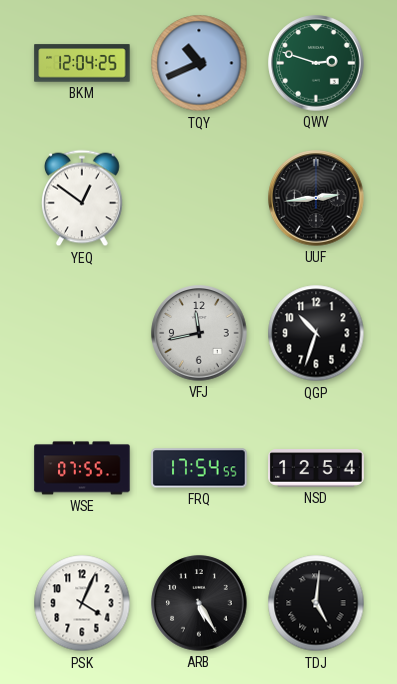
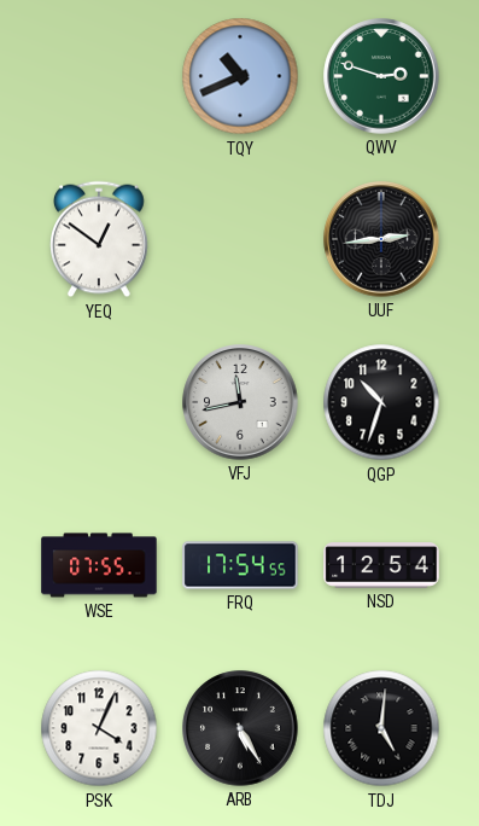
BKM: 12:04 -> none (82, 63)
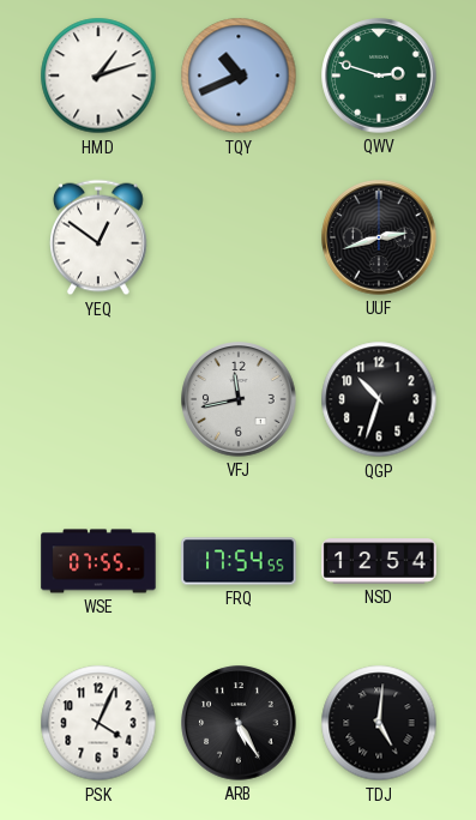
HMD: none -> 1:12 (98, 76)
UUF: 2:44 -> 2:42 (379, 237)
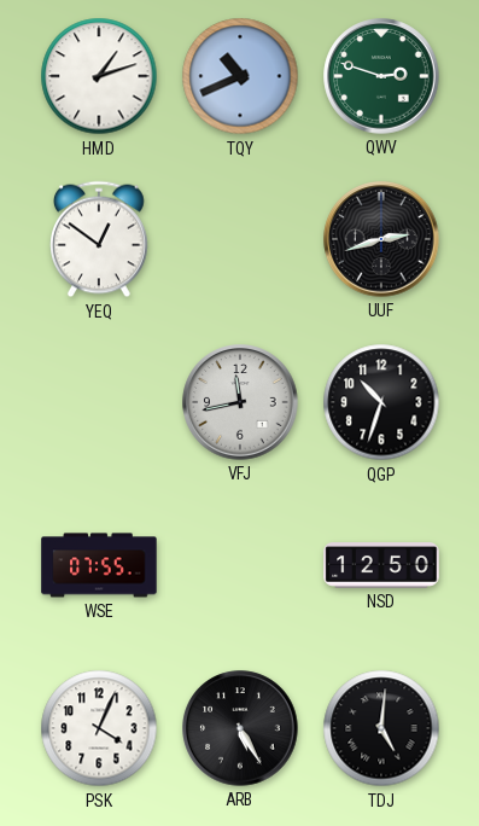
FRQ: 17:54 -> none (239, 561)
NSD: 12:54 -> 12:50 (381, 565)
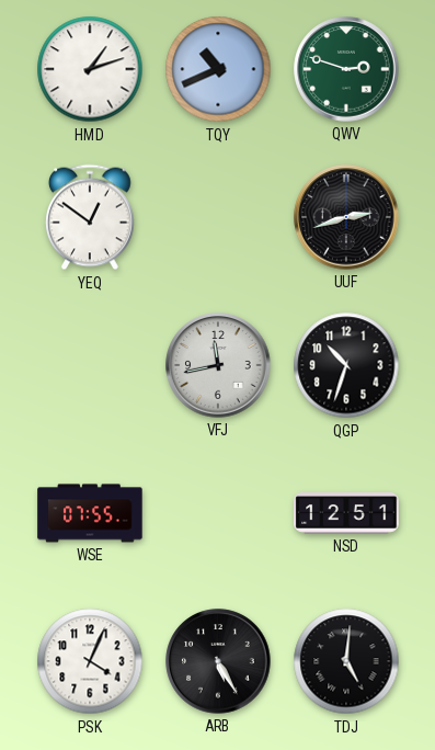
NSD: 12:50 -> 12:51 (346, 513)
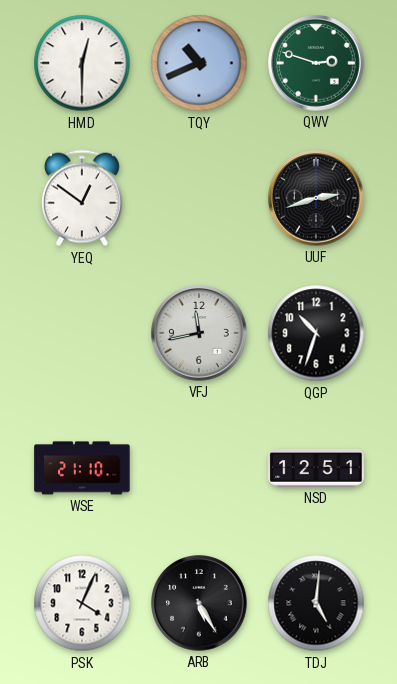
HMD: 1:12 -> 12:30 (82, 63)
WSE: 07:55 -> 21:10 (82, 468)
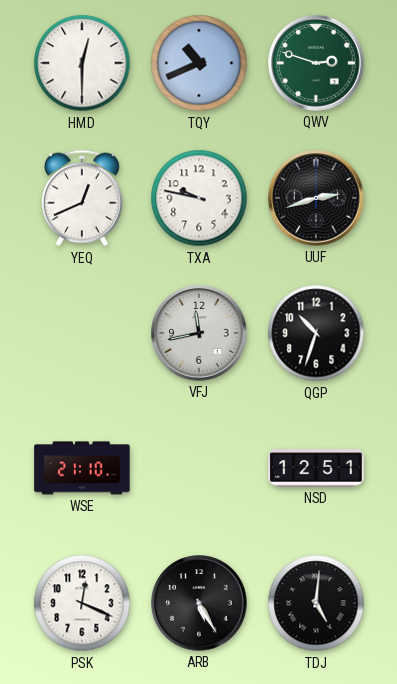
YEQ: 12:51 -> 12:41 (83, 198)
TXA: none -> 9:47 (199, 198)
PSK: 4:04 -> 12:19 (82, 603)
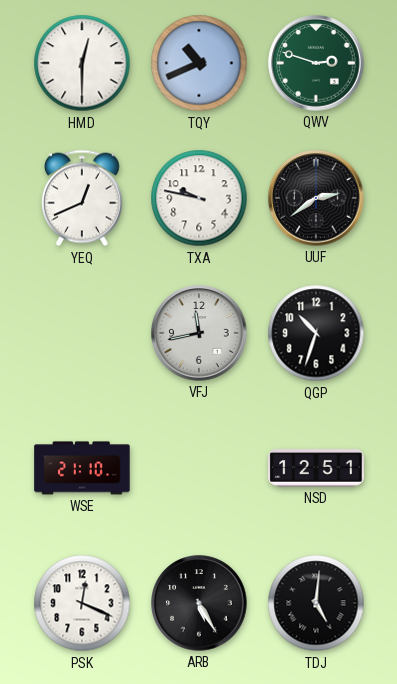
UUF: 2:42 -> 2:39 (316, 198)
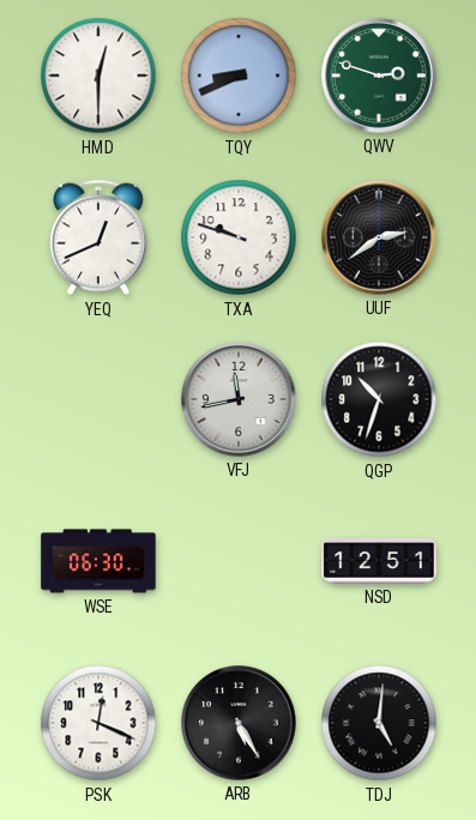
TQY: 10:41 -> 8:41 (239, 76)
TXA: 9:47 -> 9:48 (239, 237)
WSE: 21:10 -> 06:30 (98, 561)
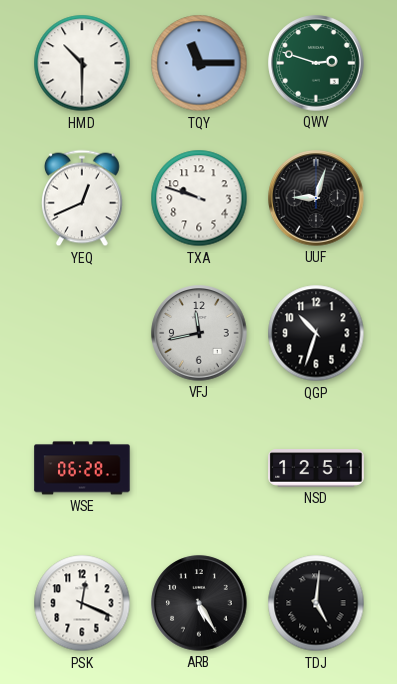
HMD: 12:30 -> 10:30 (82, 63)
TQY: 8:41 -> 11:15 (199, 63)
UUF: 2:39 -> 9:03 (316, 198)
WSE: 06:30 -> 06:28 (82, 468)
